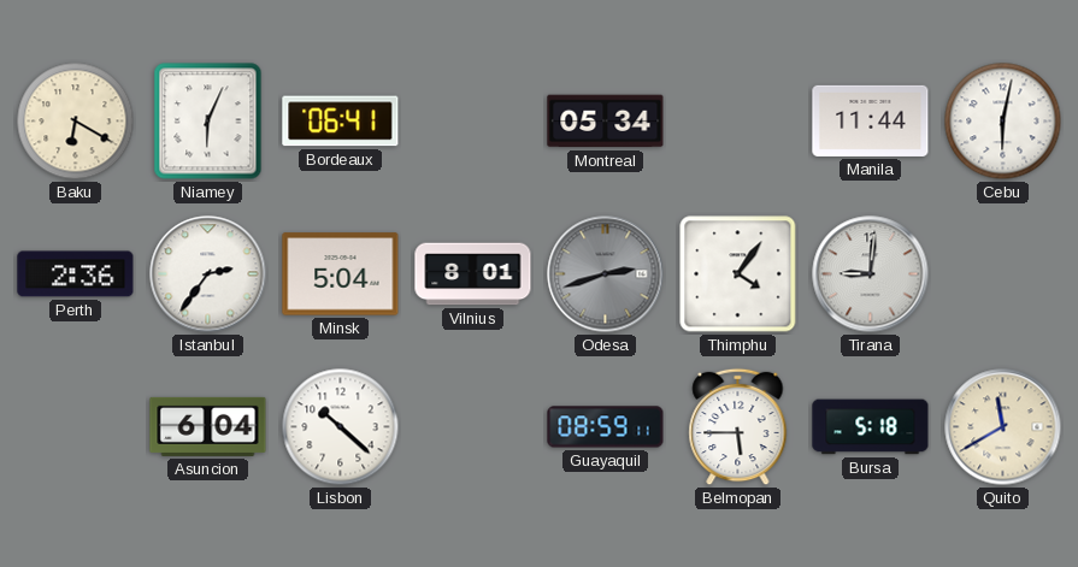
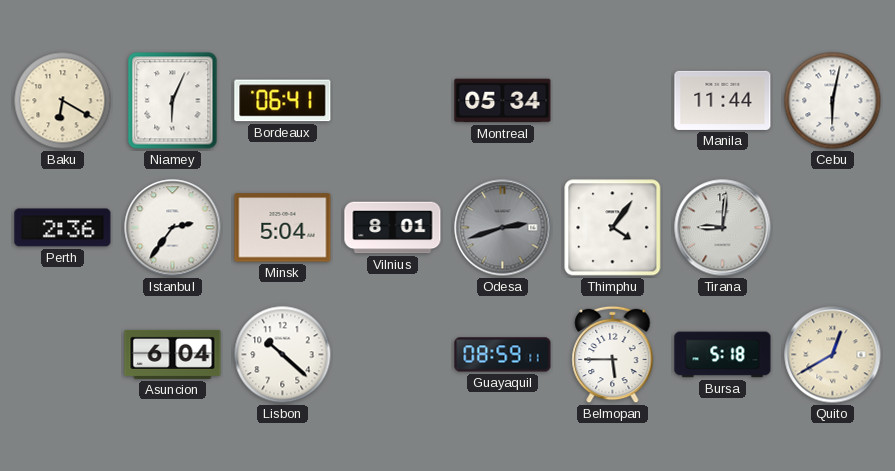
Quito: 11:40 -> 12:40 (833, 355)
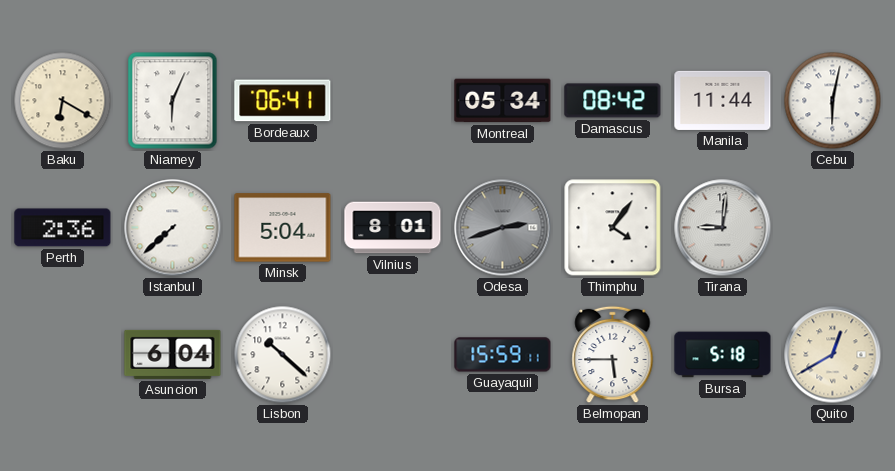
Damascus: none -> 08:42 (613, 101)
Istanbul: 2:36 -> 7:38 (173, 228)
Guayaquil: 08:59 -> 15:59 (503, 355)
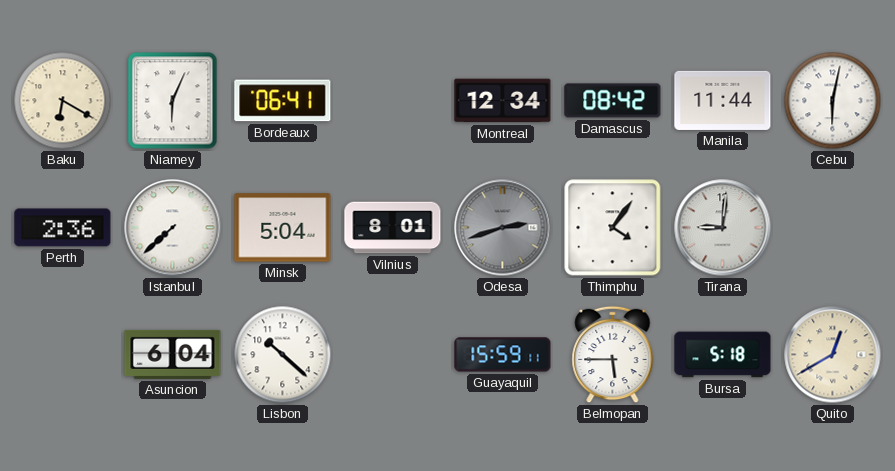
Montreal: 05:34 -> 12:34 (503, 101)
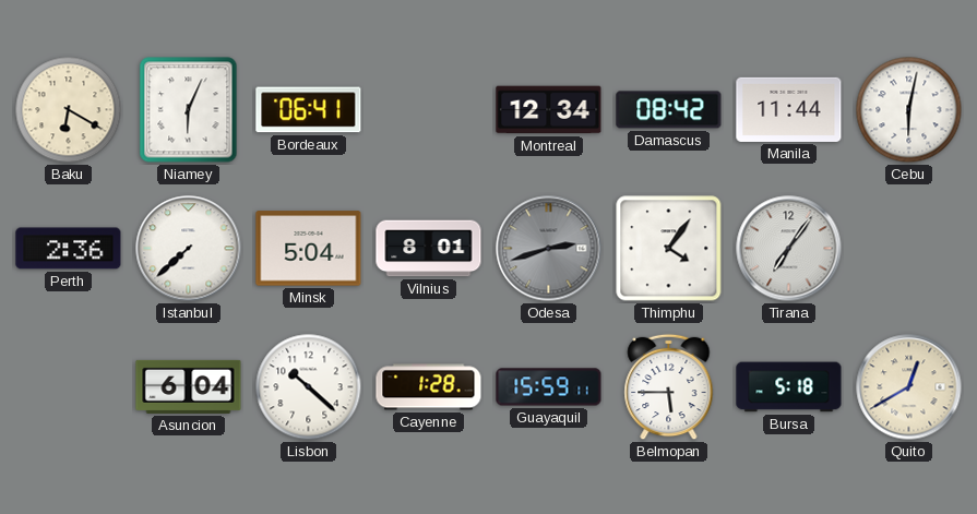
Tirana: 9:01 -> 7:06 (789, 249)
Cayenne: none -> 1:28 (429, 387)
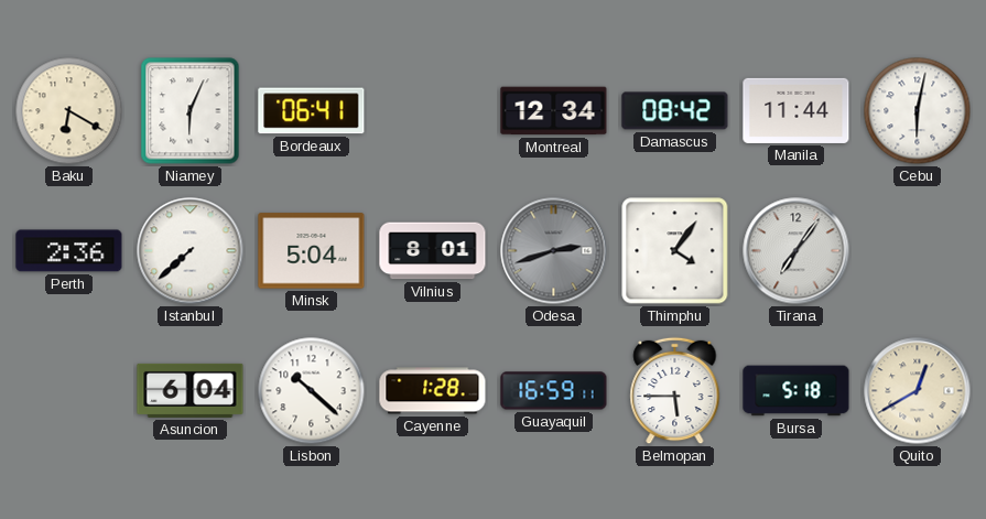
Guayaquil: 15:59 -> 16:59 (554, 391)
